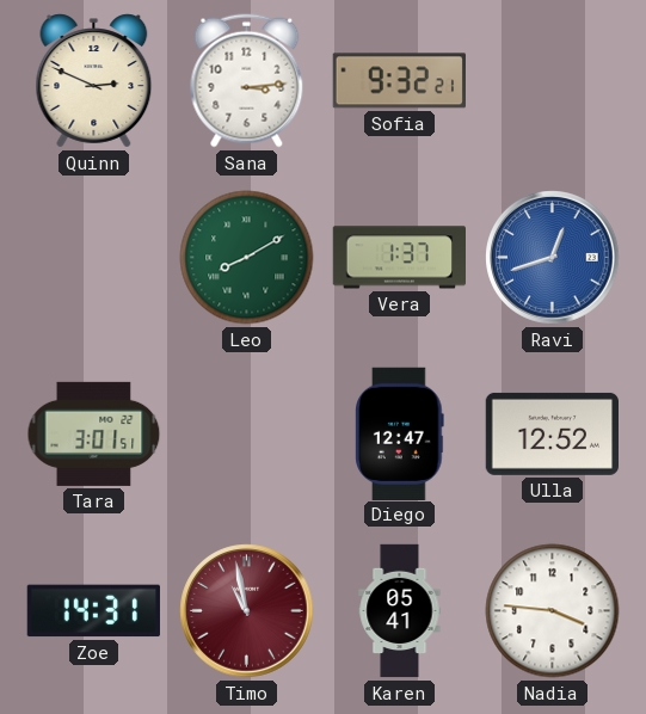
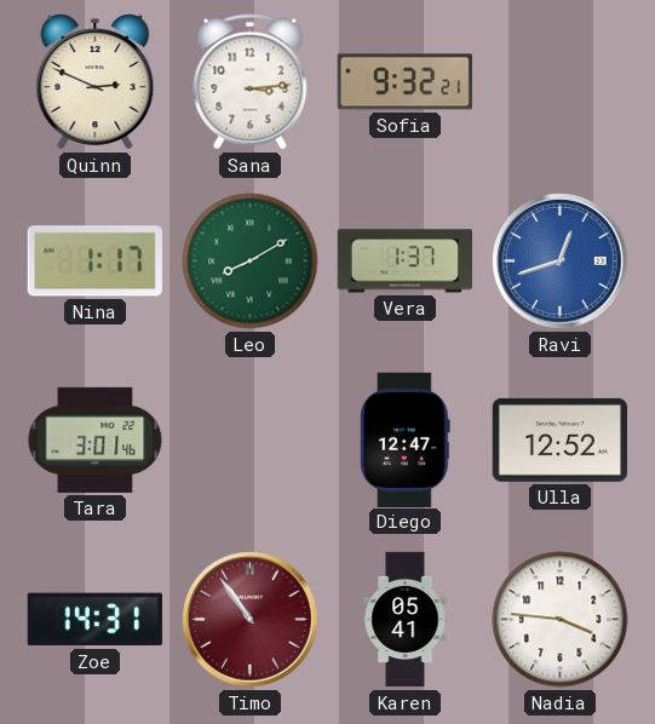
Nina: none -> 1:17 (94, 262)
Tara: 3:01:51 -> 3:01:46 (96, 439)
Timo: 10:58 -> 10:54 (251, 620)
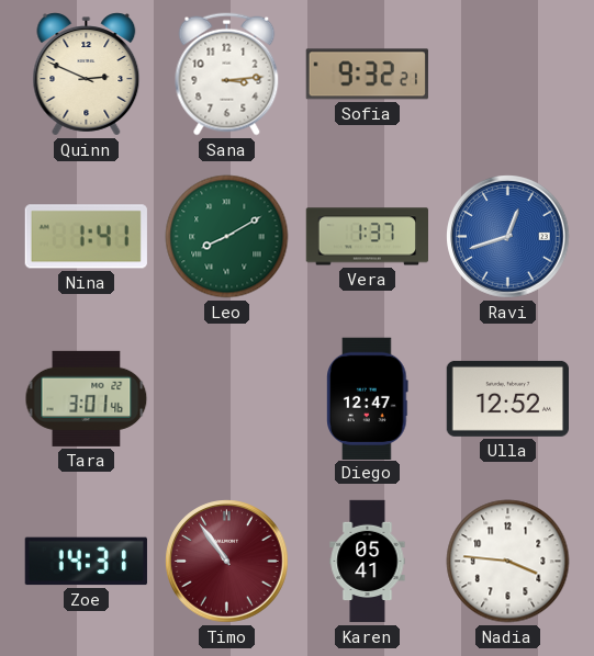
Nina: 1:17 -> 1:41 (86, 237)
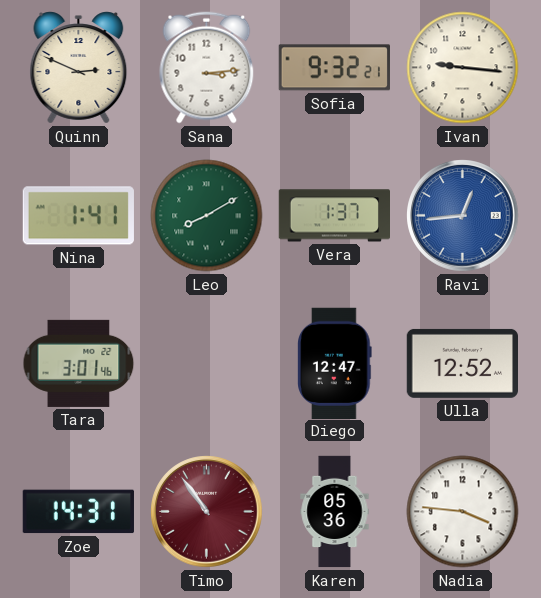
Ivan: none -> 9:16 (463, 68)
Ravi: 12:42 -> 12:44 (463, 216)
Karen: 05:41 -> 05:36 (335, 512)
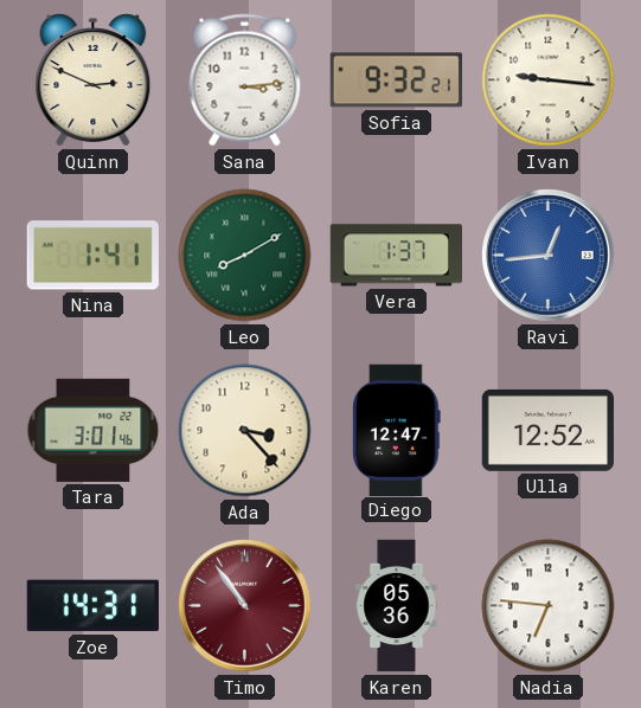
Ada: none -> 3:23 (245, 431)
Nadia: 3:46 -> 6:46 (549, 606)
